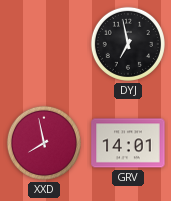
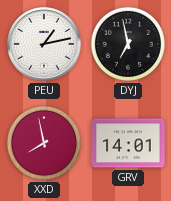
PEU: none -> 1:13 (44, 44)
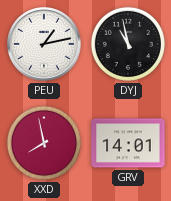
DYJ: 6:58 -> 10:58 (128, 44)
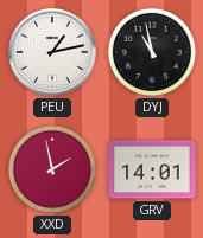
XXD: 7:58 -> 1:58 (52, 169)
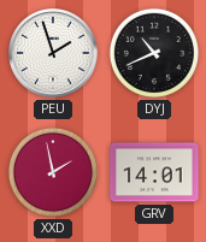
PEU: 1:13 -> 1:57 (53, 53)
DYJ: 10:58 -> 10:41 (154, 53)
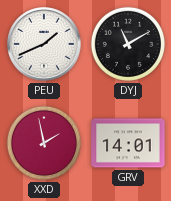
PEU: 1:57 -> 1:41 (44, 44)
DYJ: 10:41 -> 11:10 (128, 44)
